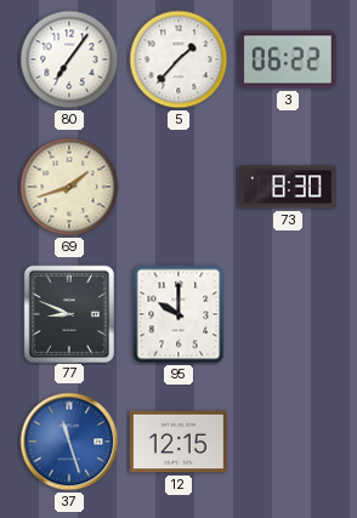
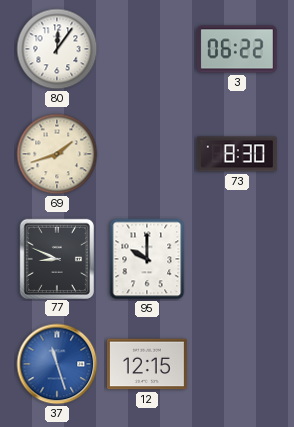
80: 7:06 -> 12:06 (57, 49)
5: 1:37 -> none (178, 59)
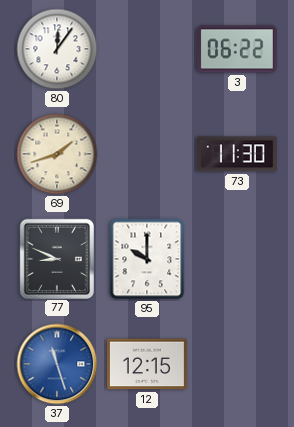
73: 8:30 -> 11:30 (237, 154)
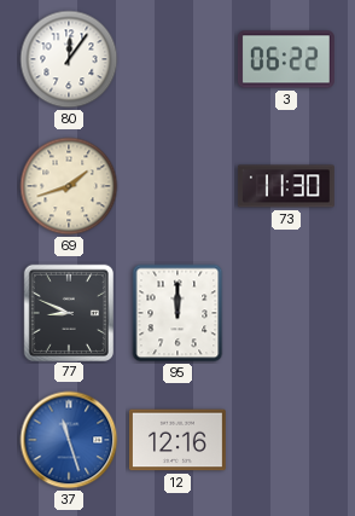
95: 10:00 -> 12:00 (177, 313)
12: 12:15 -> 12:16 (179, 440)
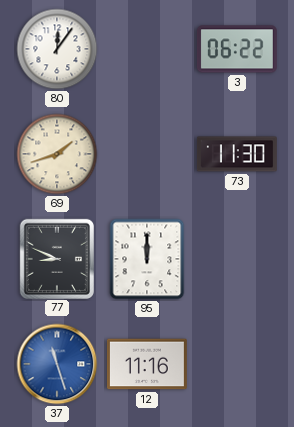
12: 12:16 -> 11:16 (148, 364)
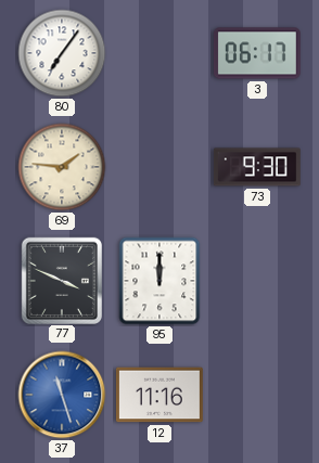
80: 12:06 -> 7:06 (62, 53)
3: 06:22 -> 06:17 (257, 53)
69: 1:42 -> 1:46 (62, 167)
73: 11:30 -> 9:30 (257, 167)
77: 8:49 -> 3:49 (62, 280)
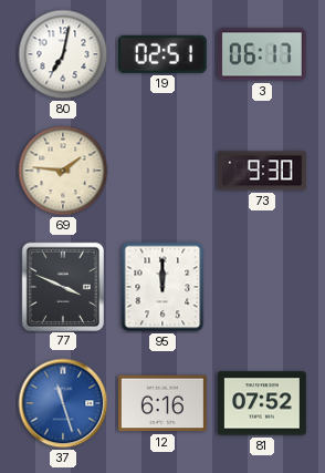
80: 7:06 -> 7:02 (63, 54)
19: none -> 02:51 (162, 54)
12: 11:16 -> 6:16 (164, 403)
81: none -> 07:52 (262, 403)
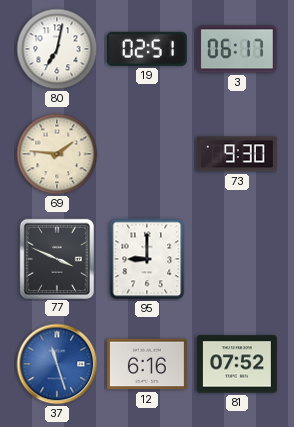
95: 12:00 -> 9:00 (147, 259)
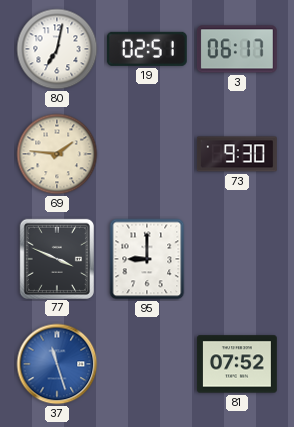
12: 6:16 -> none (148, 364)
